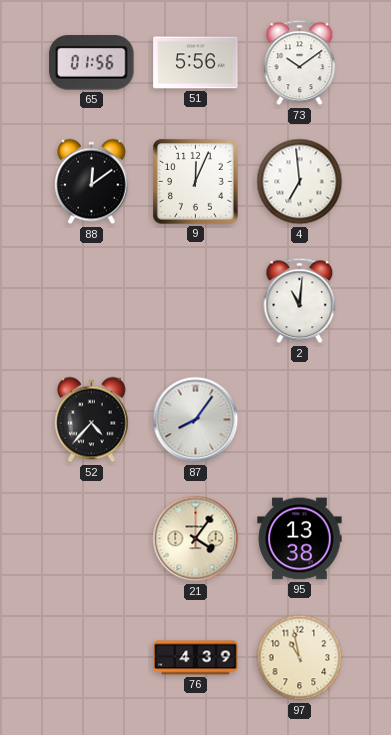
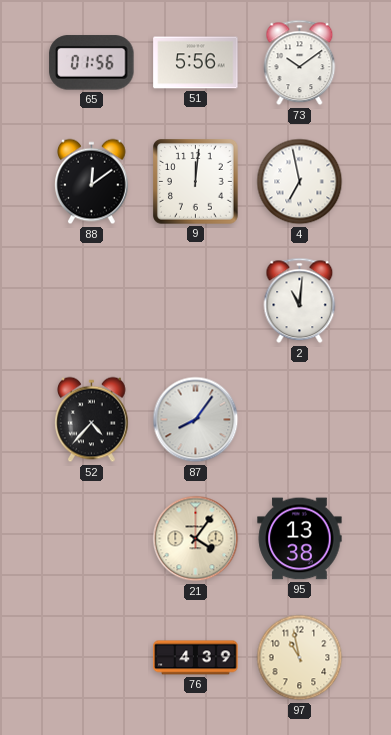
9: 12:04 -> 12:01 (196, 182)
4: 6:59 -> 6:58 (300, 182)
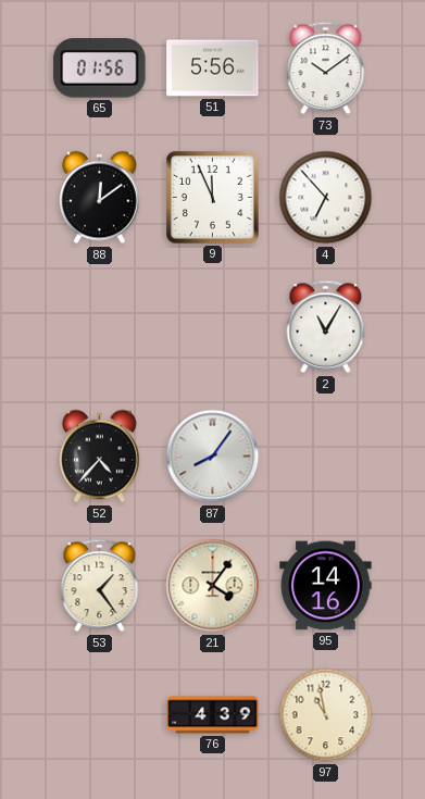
9: 12:01 -> 11:56 (213, 198)
4: 6:58 -> 6:53 (326, 198)
2: 11:01 -> 11:05 (326, 327)
53: none -> 1:24 (100, 586)
95: 13:38 -> 14:16 (326, 586)
